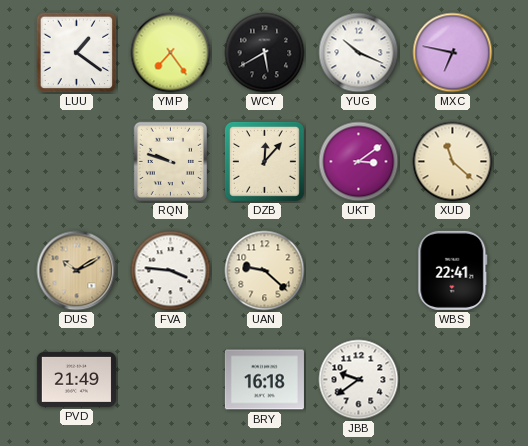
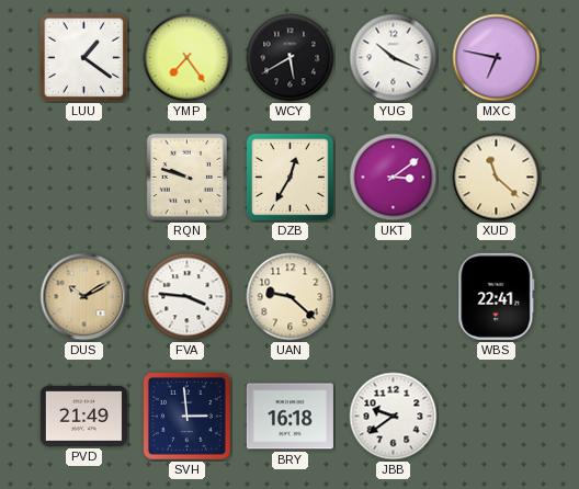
DZB: 12:07 -> 12:35 (289, 177)
SVH: none -> 2:59 (186, 416)
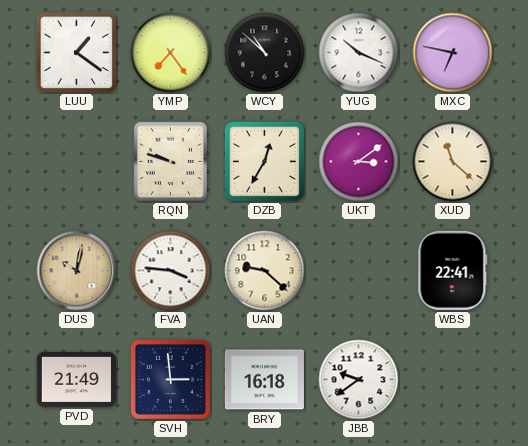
WCY: 5:40 -> 10:52 (265, 53)
DUS: 10:10 -> 10:02 (77, 271)
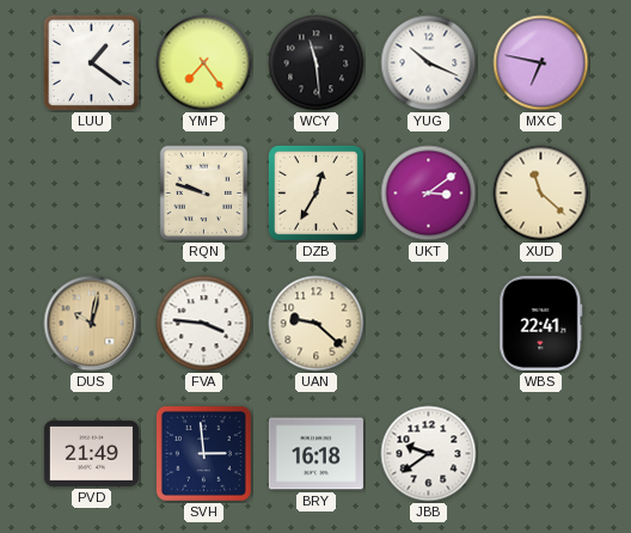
WCY: 10:52 -> 11:29 (317, 63)
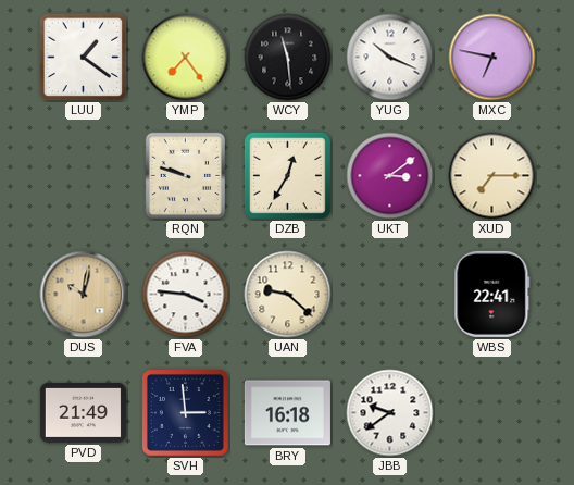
XUD: 11:22 -> 7:15 (492, 176)
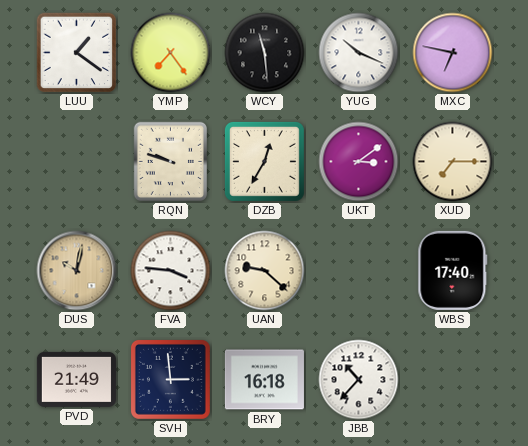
WBS: 22:41 -> 17:40 (453, 270)
JBB: 9:39 -> 10:37 (359, 380)
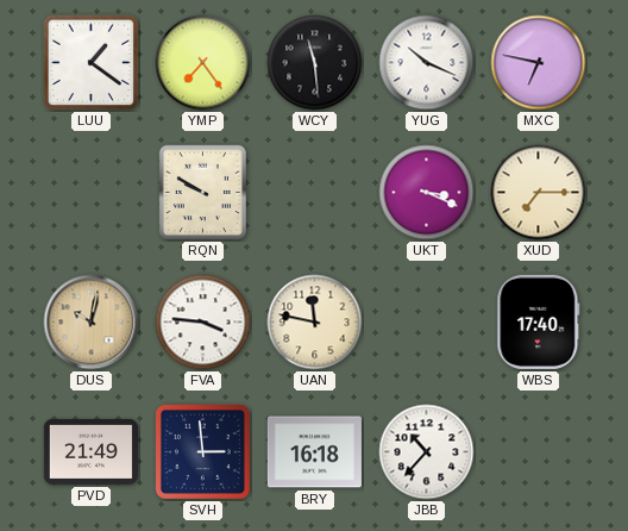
RQN: 9:48 -> 9:50 (203, 193)
DZB: 12:35 -> none (264, 161)
UKT: 3:09 -> 3:19 (427, 193)
UAN: 9:22 -> 11:47 (315, 323)
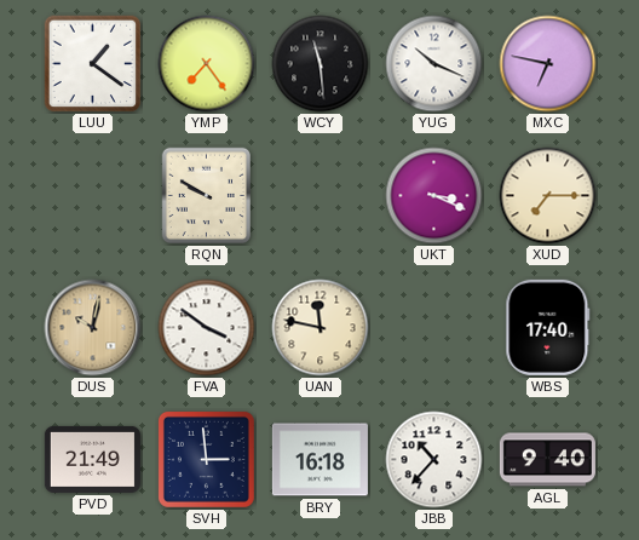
FVA: 3:46 -> 3:51 (207, 328)
AGL: none -> 9:40 (547, 460)
